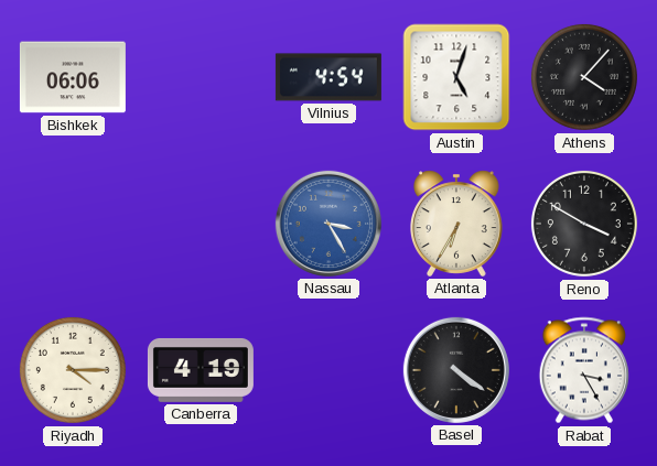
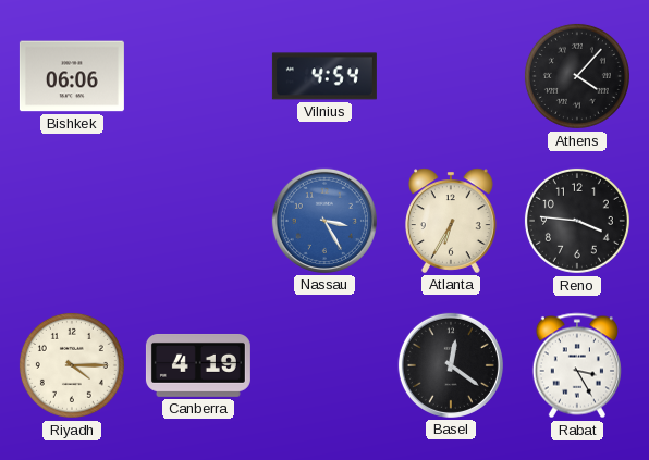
Austin: 5:03 -> none (456, 77)
Reno: 3:50 -> 3:46 (577, 221)
Basel: 4:21 -> 12:21 (451, 365)
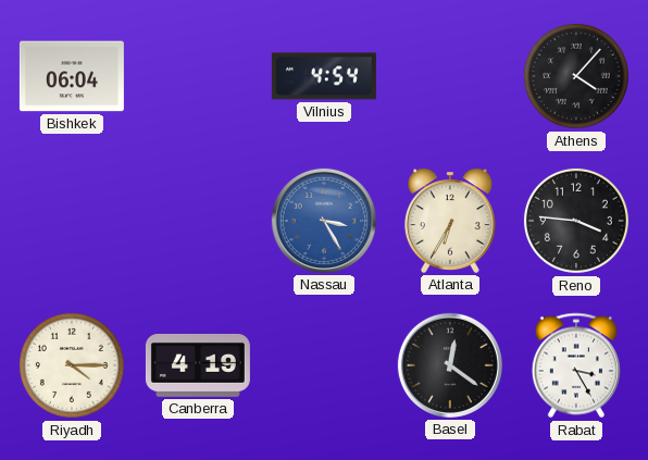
Bishkek: 06:06 -> 06:04 (72, 76)
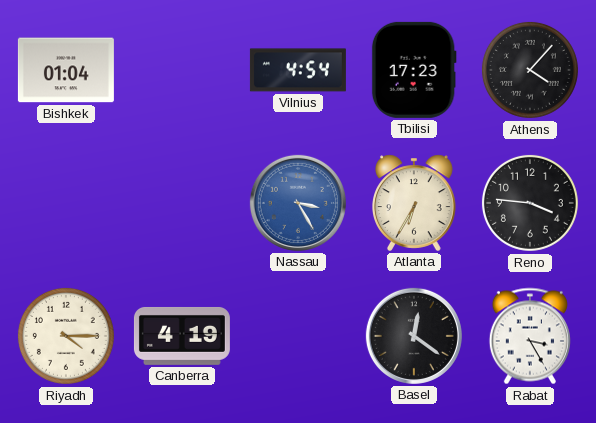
Bishkek: 06:04 -> 01:04 (66, 70)
Tbilisi: none -> 17:23 (414, 70)
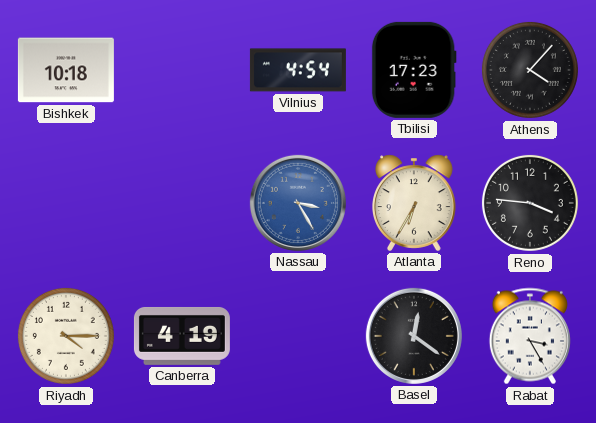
Bishkek: 01:04 -> 10:18 (66, 70)
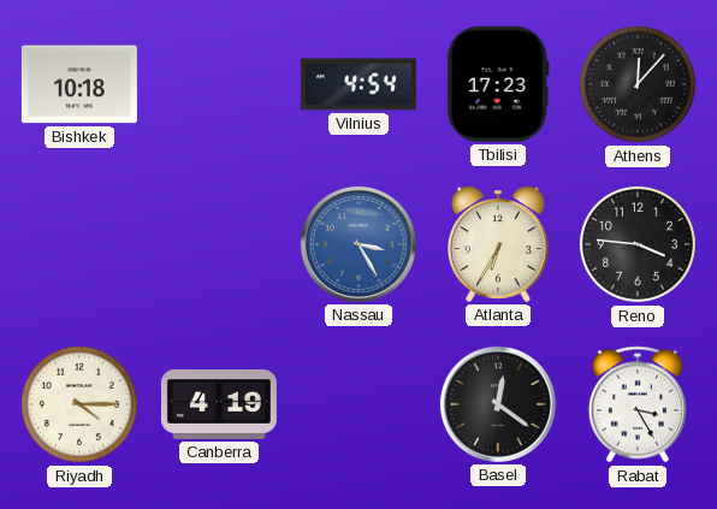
Athens: 4:07 -> 12:07 (638, 84)
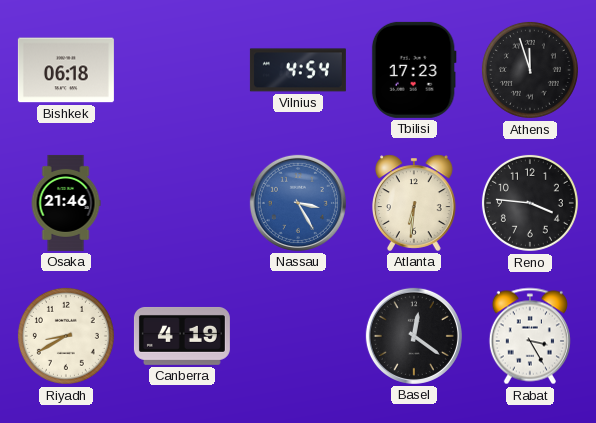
Bishkek: 10:18 -> 06:18 (66, 70)
Athens: 12:07 -> 11:57 (530, 70)
Osaka: none -> 21:46 (66, 203)
Atlanta: 6:35 -> 6:31 (415, 203)
Riyadh: 4:15 -> 8:40 (66, 336)
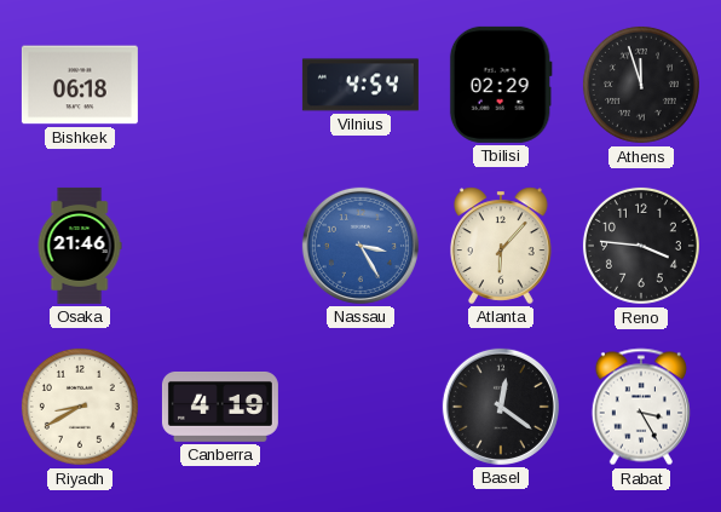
Tbilisi: 17:23 -> 02:29 (501, 85)
Atlanta: 6:31 -> 6:07 (502, 246)
